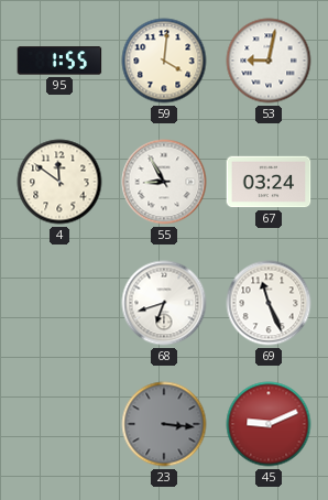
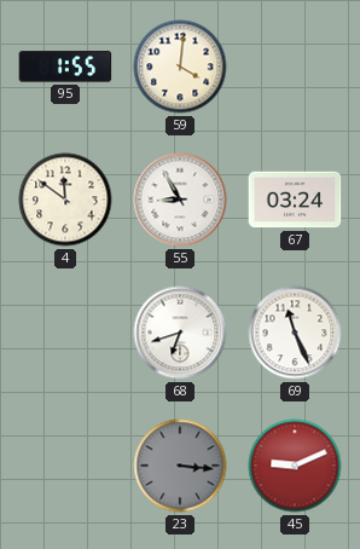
53: 9:02 -> none (269, 61)
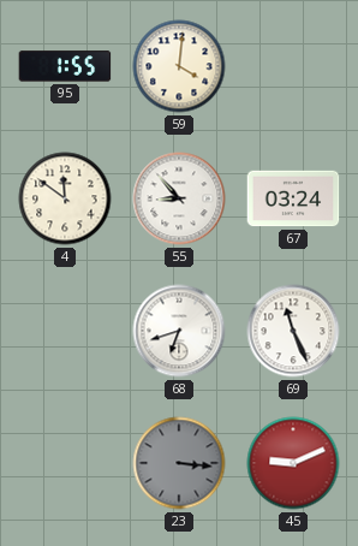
55: 8:55 -> 8:53 (179, 198)
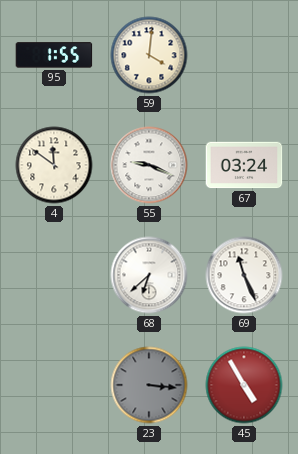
55: 8:53 -> 9:19 (149, 165)
68: 6:42 -> 6:38 (149, 275)
45: 9:11 -> 4:55 (244, 385)
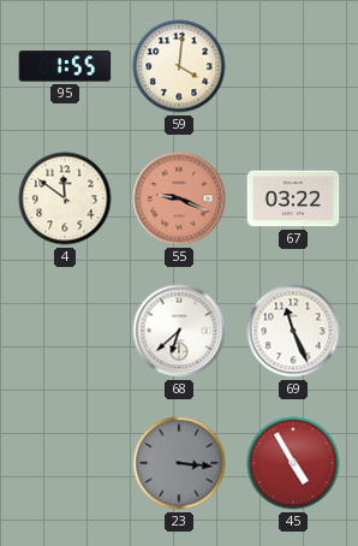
55 dial: white -> salmon (179, 198)
67: 03:24 -> 03:22 (293, 198)
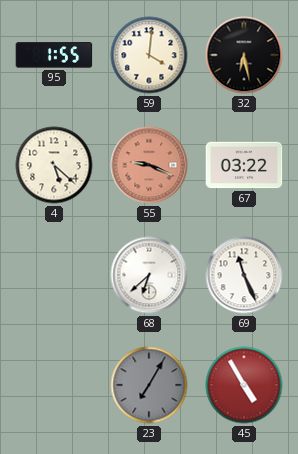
32: none -> 6:28 (244, 55)
4: 11:51 -> 5:22 (54, 165)
23: 3:16 -> 7:05 (149, 385)
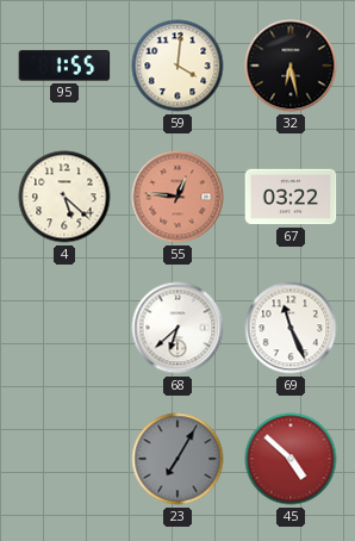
55: 9:19 -> 12:46 (177, 197)
45: 4:55 -> 4:52 (291, 459)
